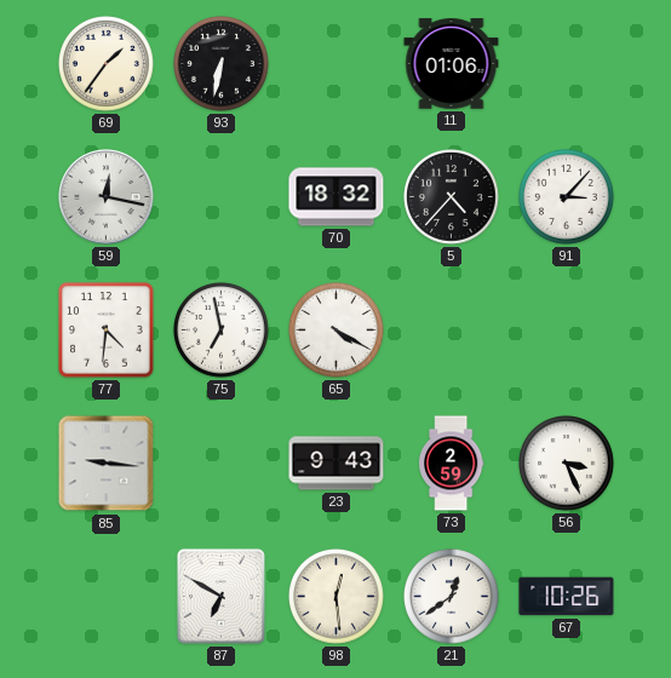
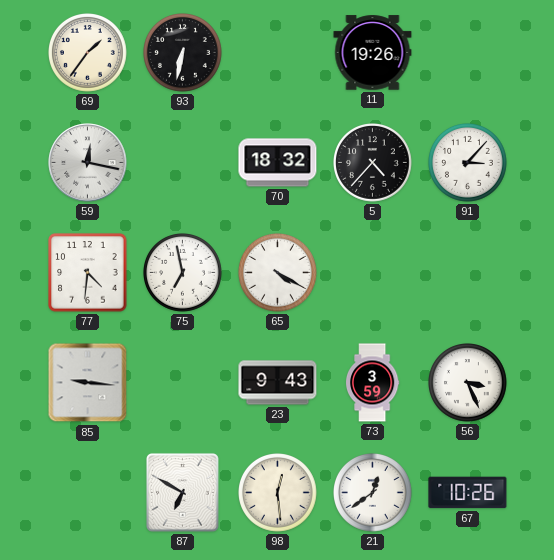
11: 01:06 -> 19:26 (373, 53)
73: 2:59 -> 3:59 (372, 383)
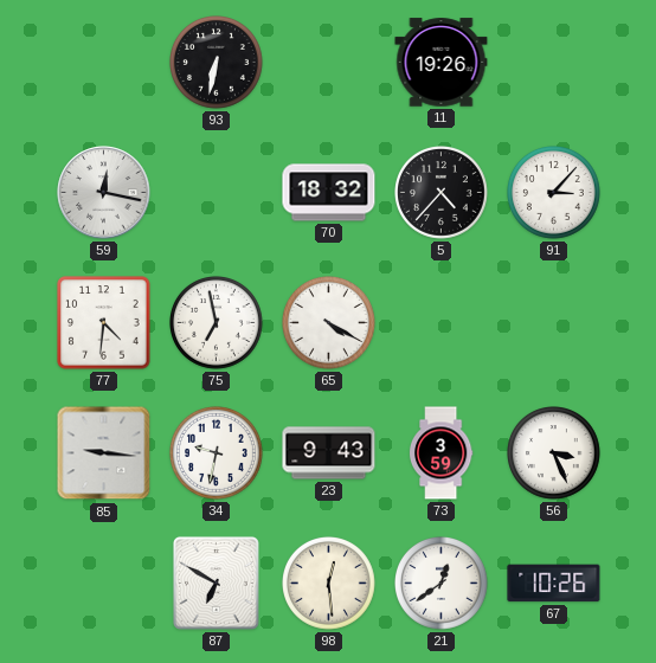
69: 1:36 -> none (88, 53)
34: none -> 9:32 (217, 453)
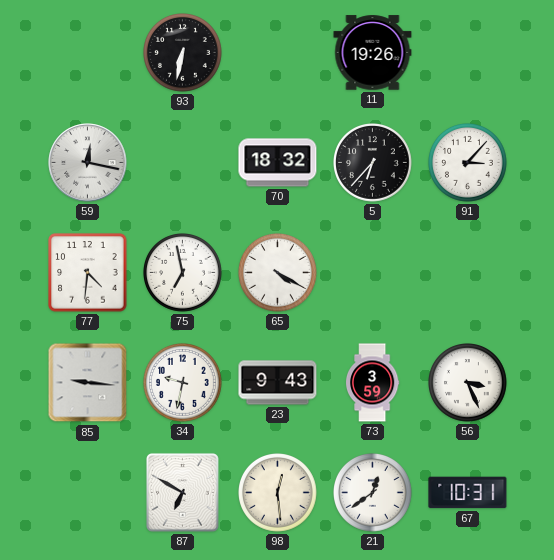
5: 4:37 -> 6:37 (373, 163)
67: 10:26 -> 10:31 (468, 493)
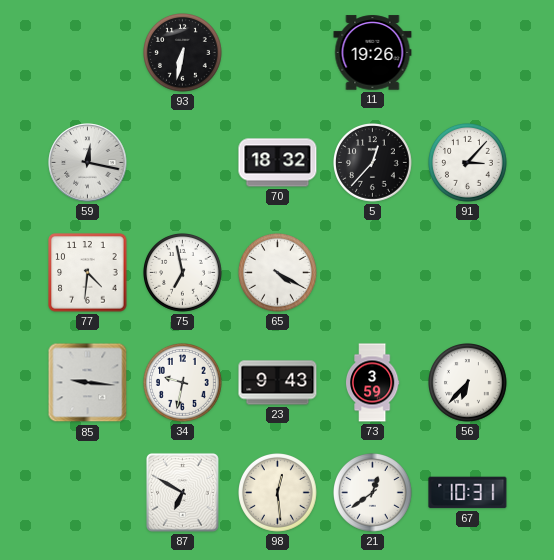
5: 6:37 -> 12:37 (373, 163)
56: 3:26 -> 6:37 (468, 383)
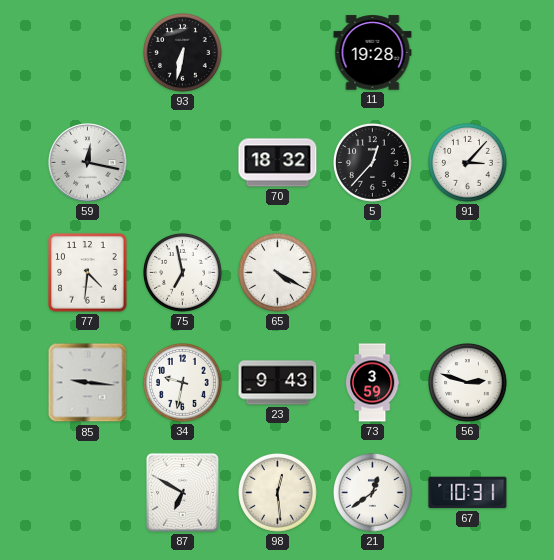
11: 19:26 -> 19:28 (373, 53)
56: 6:37 -> 2:48 (468, 383)
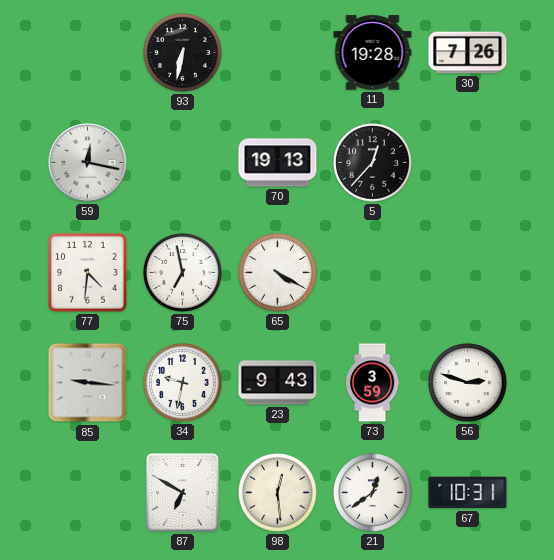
30: none -> 7:26 (468, 53)
70: 18:32 -> 19:13 (278, 163)
91: 3:07 -> none (468, 163)
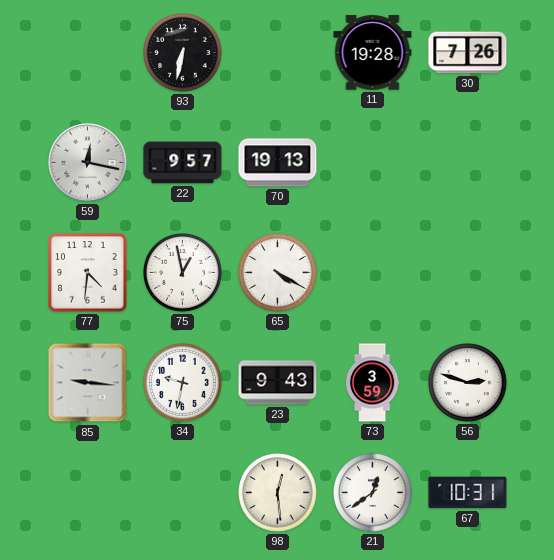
22: none -> 9:57 (183, 163)
5: 12:37 -> none (373, 163)
75: 6:58 -> 12:58 (183, 273)
87: 6:50 -> none (182, 492)
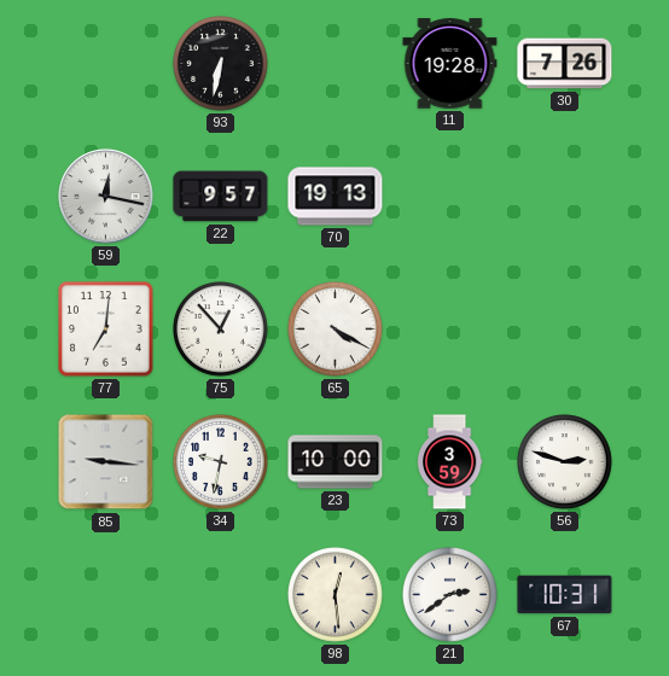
77: 4:31 -> 7:01 (106, 330)
75: 12:58 -> 12:53 (221, 330)
23: 9:43 -> 10:00 (336, 462)
21: 12:39 -> 2:39 (450, 595)
